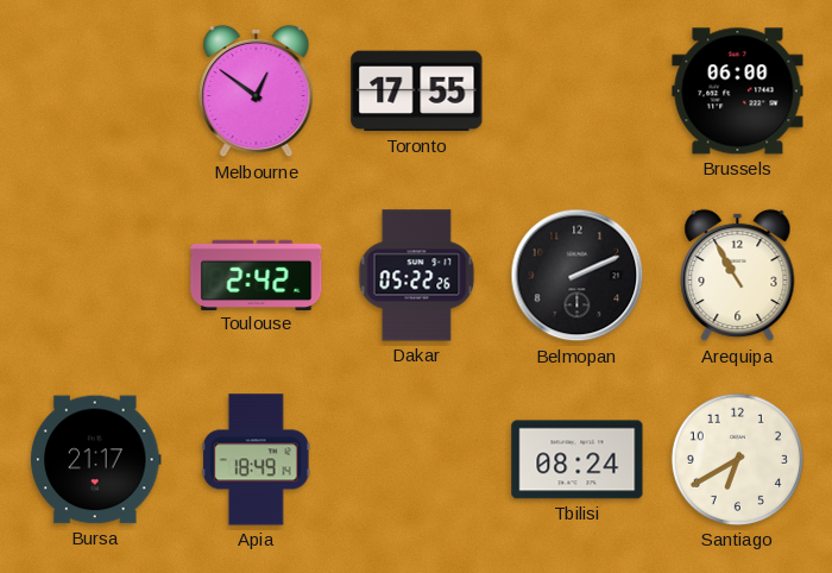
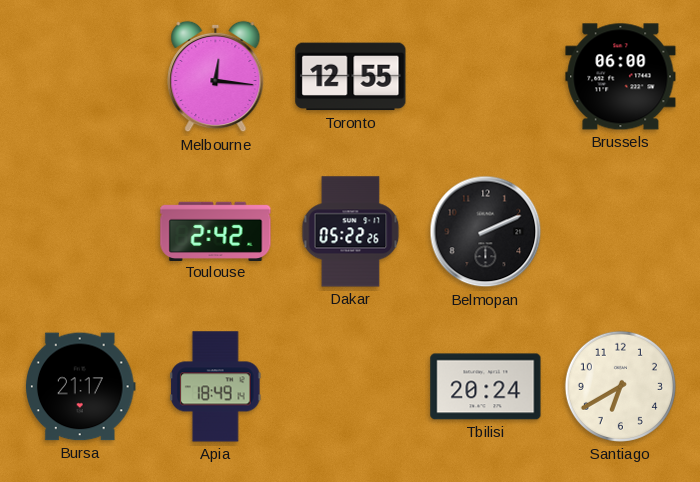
Melbourne: 12:51 -> 12:16 (216, 77)
Toronto: 17:55 -> 12:55 (351, 77)
Arequipa: 10:55 -> none (738, 276)
Tbilisi: 08:24 -> 20:24 (486, 387)
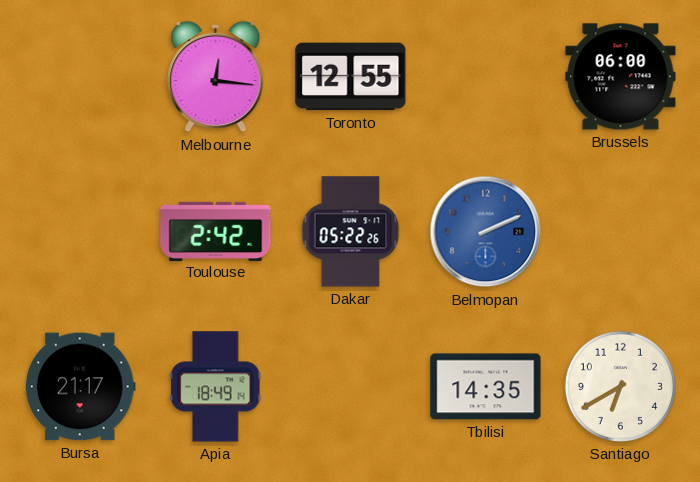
Belmopan dial: black -> blue (486, 232)
Tbilisi: 20:24 -> 14:35 (486, 387)
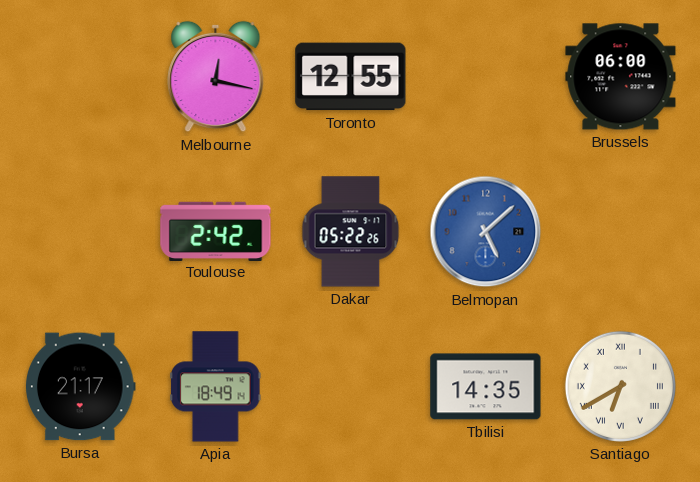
Melbourne: 12:16 -> 12:17 (216, 77)
Belmopan: 2:11 -> 5:08 (486, 232)
Santiago numerals: Arabic -> Roman (620, 386)
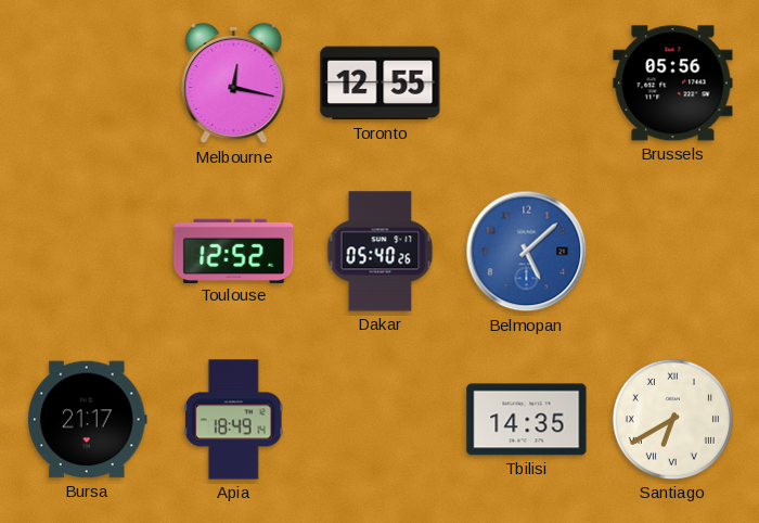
Brussels: 06:00 -> 05:56 (673, 84)
Toulouse: 2:42 -> 12:52 (234, 251)
Dakar: 05:22 -> 05:40 (381, 252)
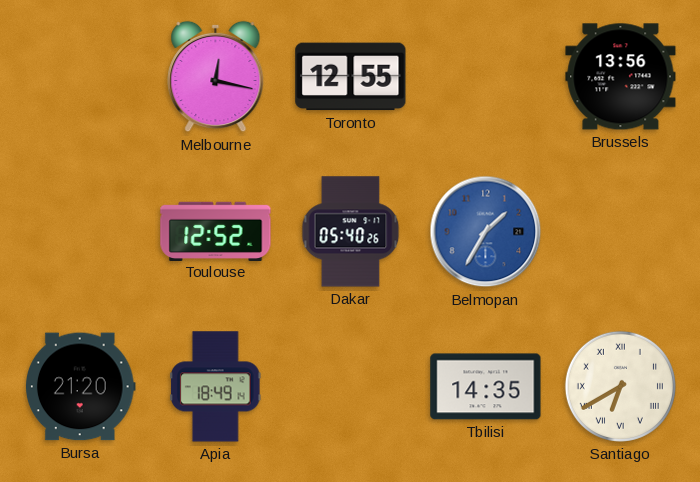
Brussels: 05:56 -> 13:56 (621, 77)
Belmopan: 5:08 -> 1:35 (486, 232)
Bursa: 21:17 -> 21:20 (81, 387)
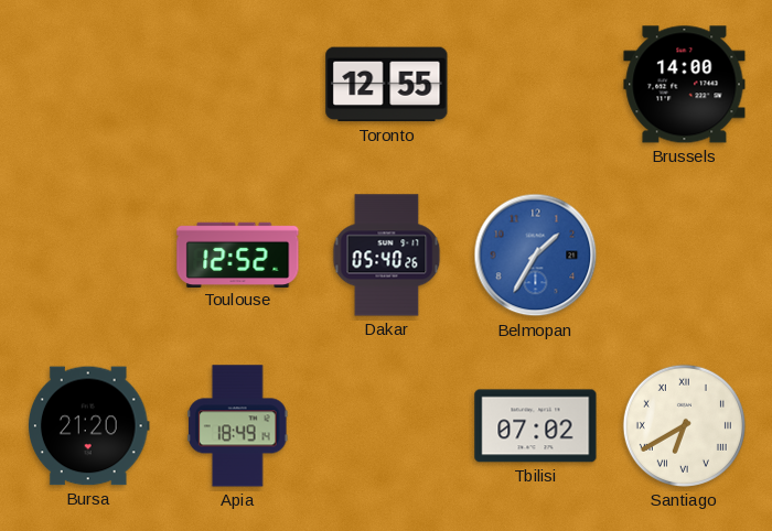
Melbourne: 12:17 -> none (216, 77)
Brussels: 13:56 -> 14:00 (685, 85)
Tbilisi: 14:35 -> 07:02 (536, 426)
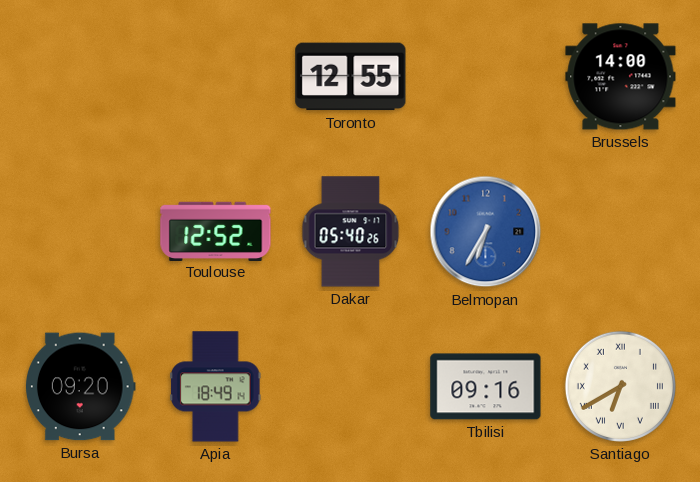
Belmopan: 1:35 -> 6:35 (486, 232)
Bursa: 21:20 -> 09:20 (81, 387)
Tbilisi: 07:02 -> 09:16 (486, 387)
